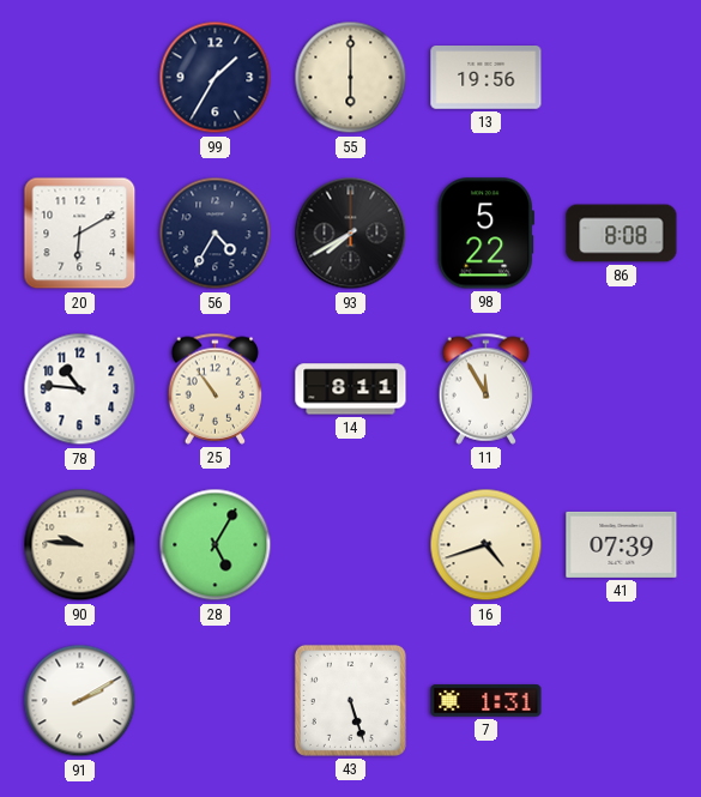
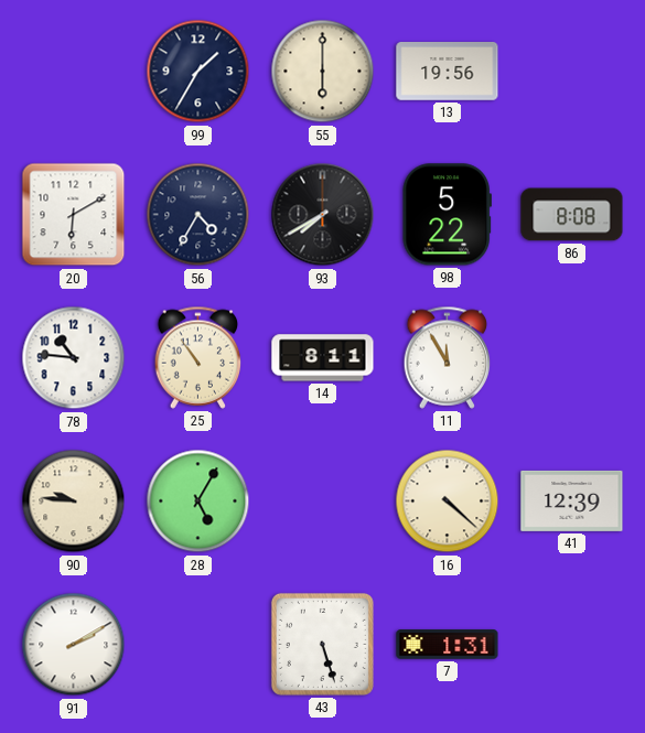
16: 4:42 -> 4:22 (448, 502)
41: 07:39 -> 12:39 (572, 500)
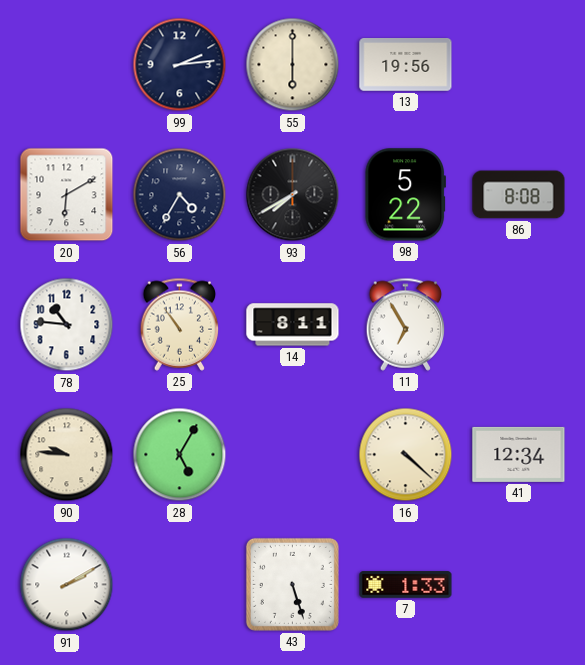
99: 1:35 -> 2:14 (180, 65)
11: 11:55 -> 6:55 (406, 324)
41: 12:39 -> 12:34 (519, 454)
7: 1:31 -> 1:33 (406, 585)
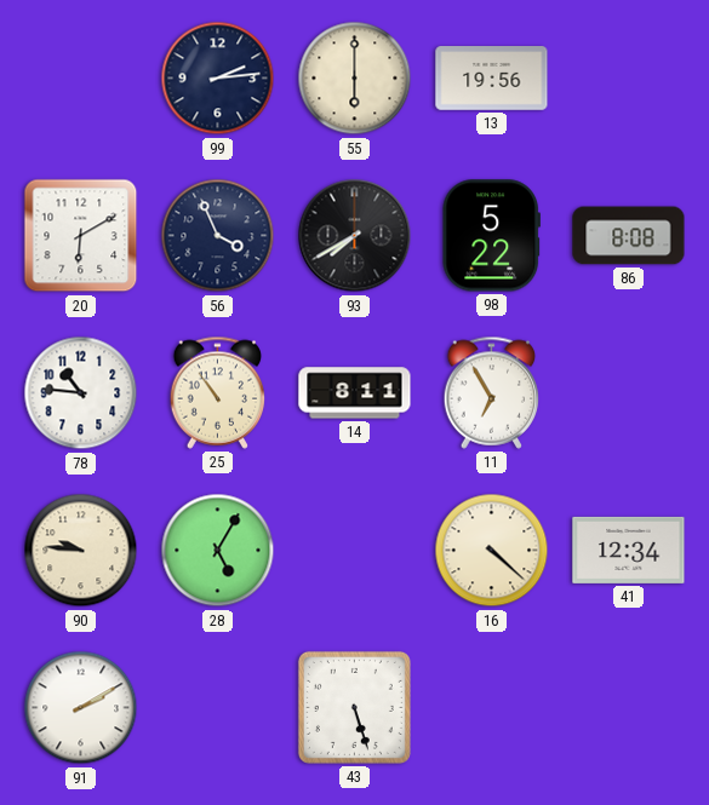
56: 4:35 -> 3:56 (218, 236)
7: 1:33 -> none (406, 585)
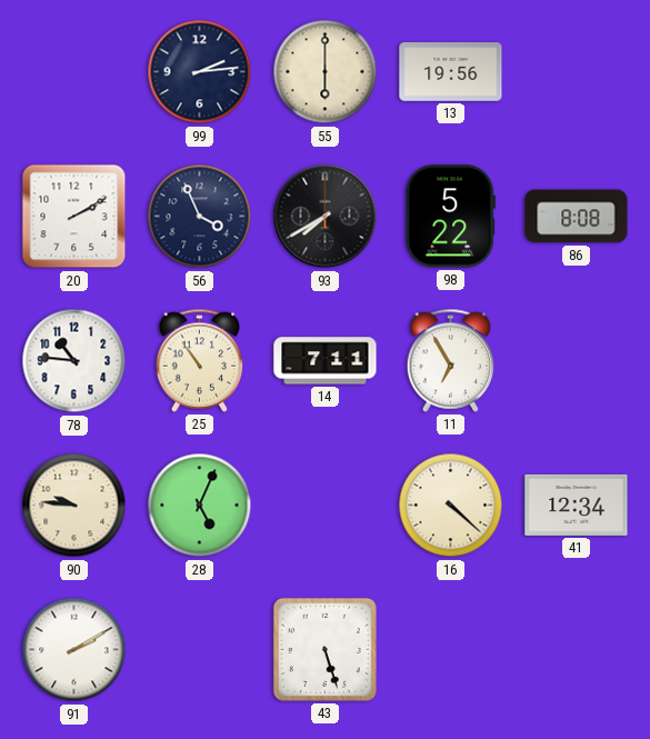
20: 6:10 -> 2:10 (74, 217)
14: 8:11 -> 7:11 (326, 361)
28: 5:05 -> 5:04 (200, 506)
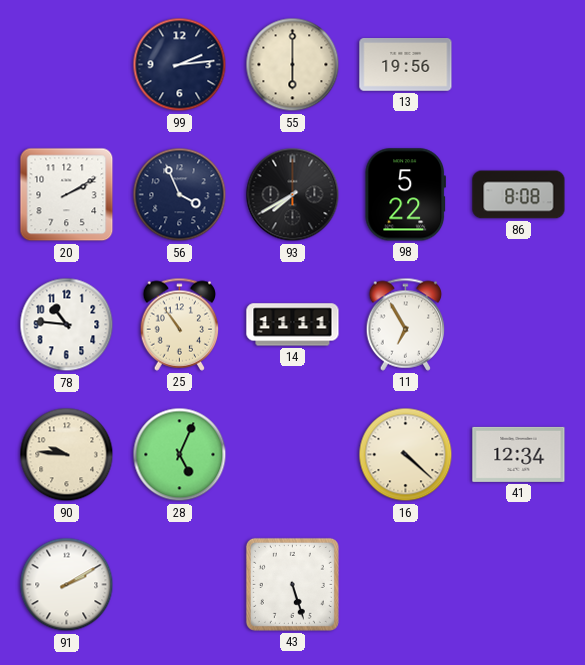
14: 7:11 -> 11:11 (293, 325)
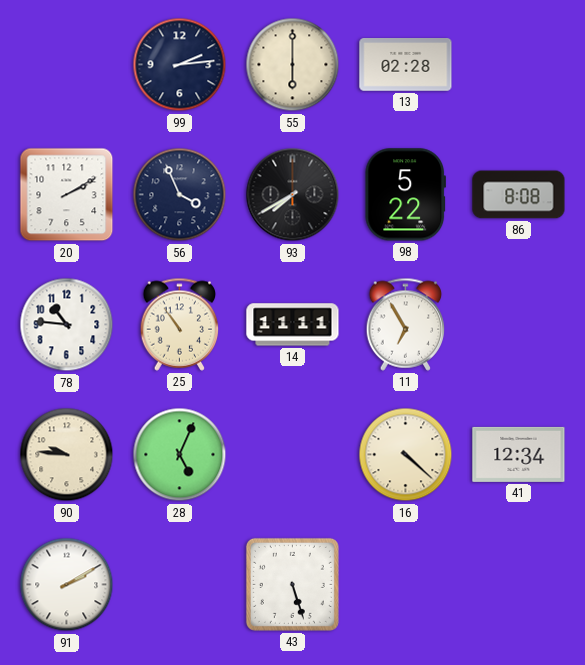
13: 19:56 -> 02:28 (406, 65)
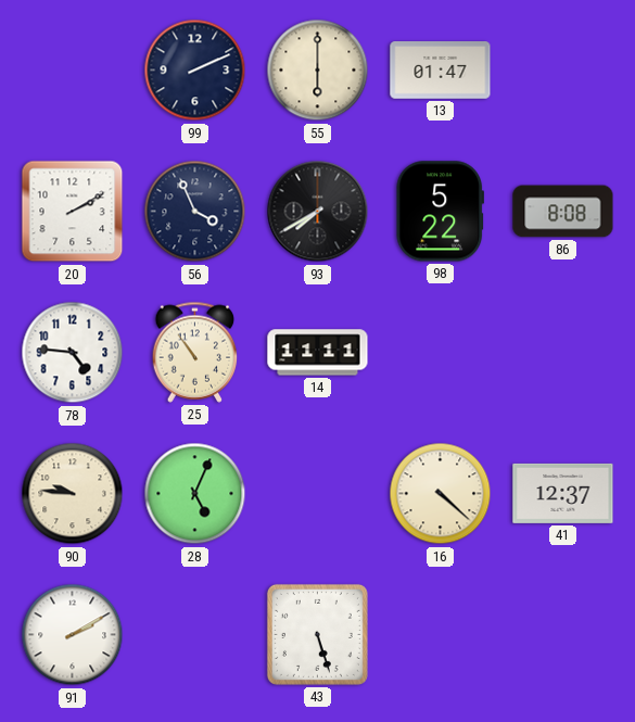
99: 2:14 -> 2:11 (195, 71)
13: 02:28 -> 01:47 (441, 71)
78: 10:46 -> 4:46 (73, 353)
11: 6:55 -> none (406, 324)
41: 12:34 -> 12:37 (563, 493)
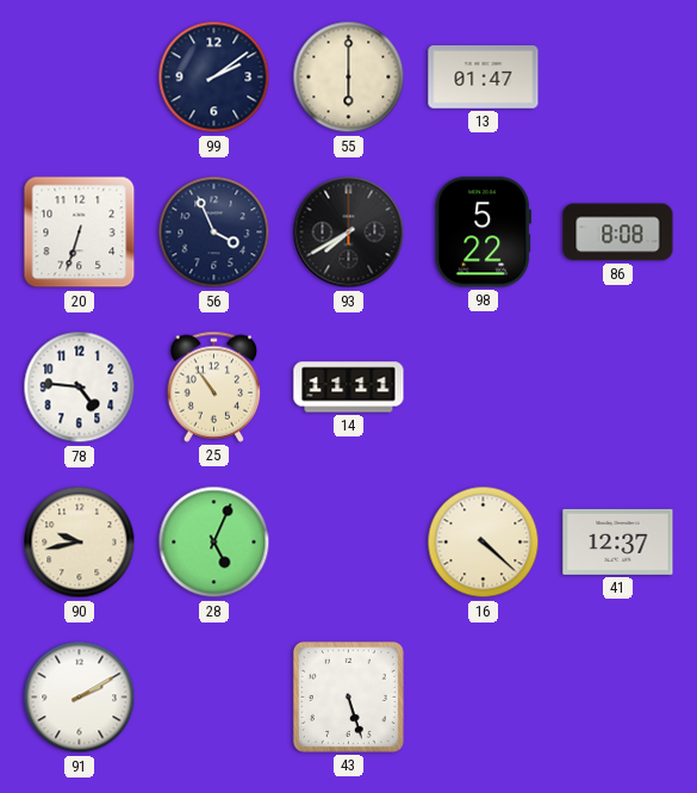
99: 2:11 -> 2:09 (214, 78)
20: 2:10 -> 6:33 (80, 233)
90: 9:46 -> 9:43 (80, 543)
